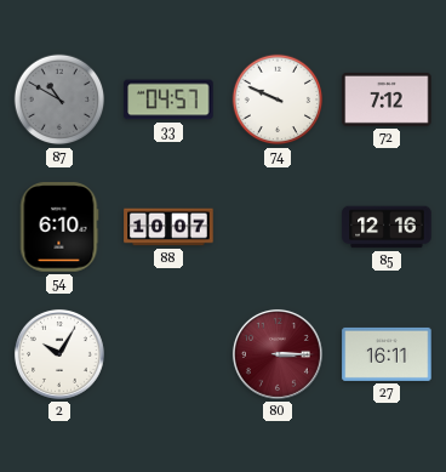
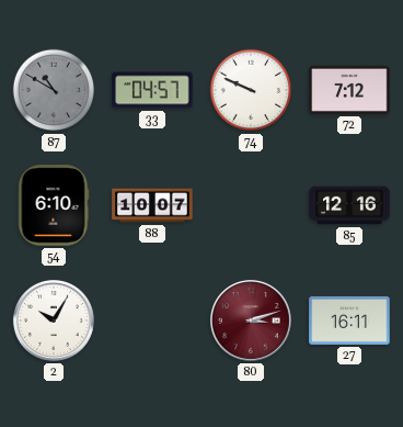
80: 3:15 -> 3:12 (251, 321)
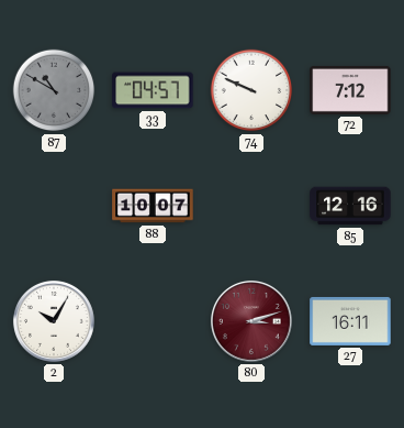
54: 6:10 -> none (54, 205)
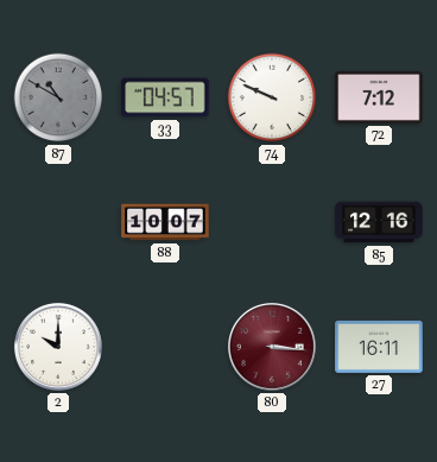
2: 10:05 -> 10:00 (58, 347)
80: 3:12 -> 3:16 (272, 347)
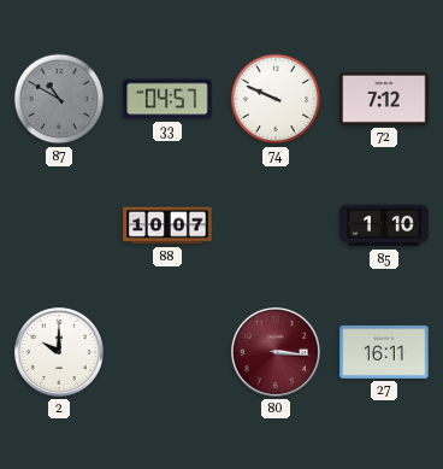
85: 12:16 -> 1:10 (384, 225)
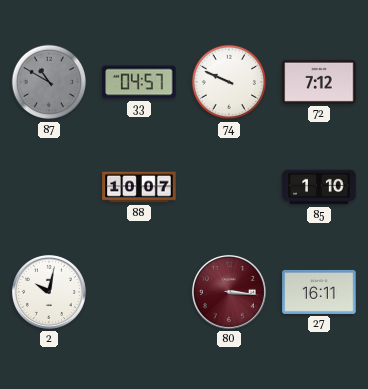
2: 10:00 -> 10:02 (49, 292)
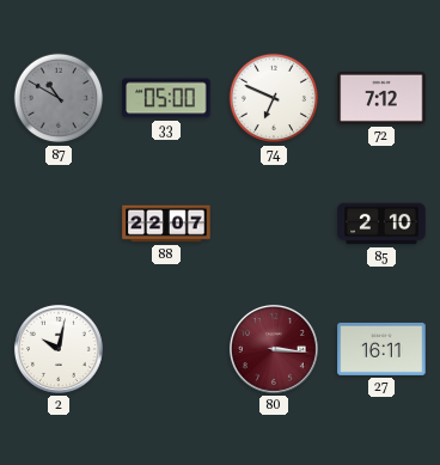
33: 04:57 -> 05:00 (166, 98)
74: 9:49 -> 6:49 (274, 98)
88: 10:07 -> 22:07 (166, 224)
85: 1:10 -> 2:10 (381, 224)
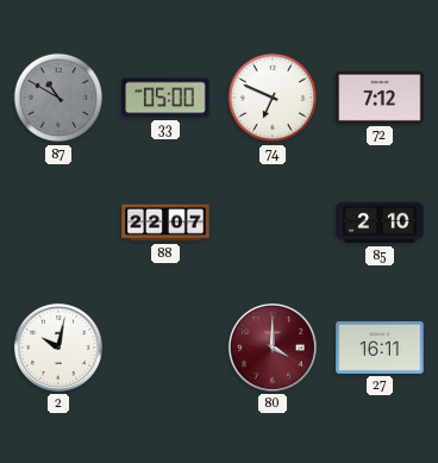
80: 3:16 -> 4:00 (273, 348)
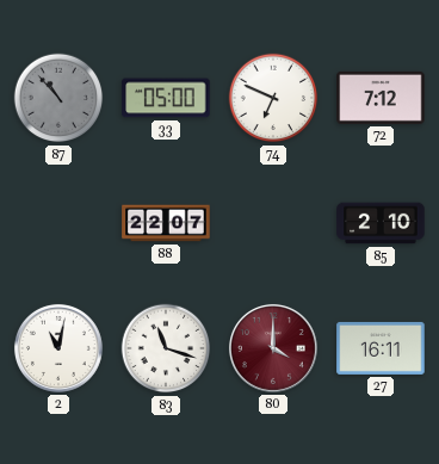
87: 10:50 -> 10:53 (58, 98)
2: 10:02 -> 11:02 (58, 348)
83: none -> 11:18 (166, 348)
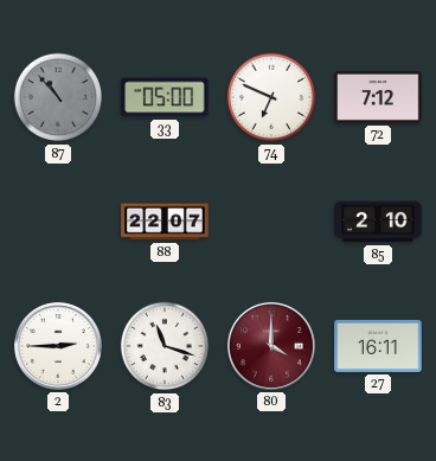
2: 11:02 -> 2:45 (58, 346)
